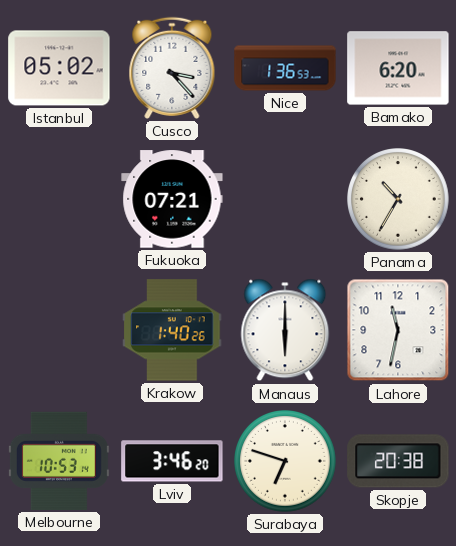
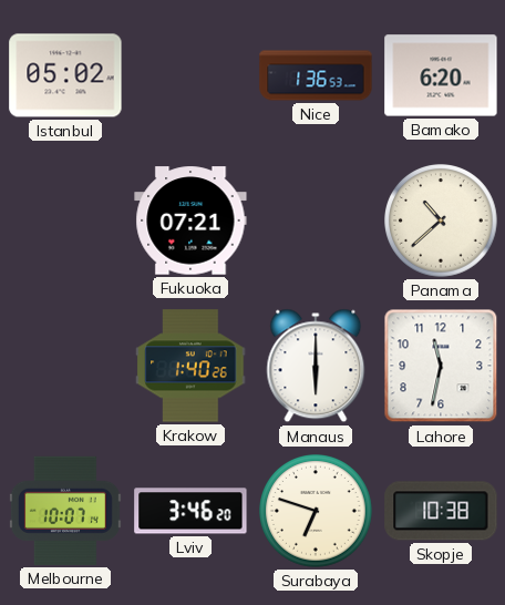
Cusco: 3:23 -> none (172, 68)
Panama: 10:35 -> 10:38 (441, 221)
Melbourne: 10:53 -> 10:07 (65, 511)
Skopje: 20:38 -> 10:38 (441, 511)
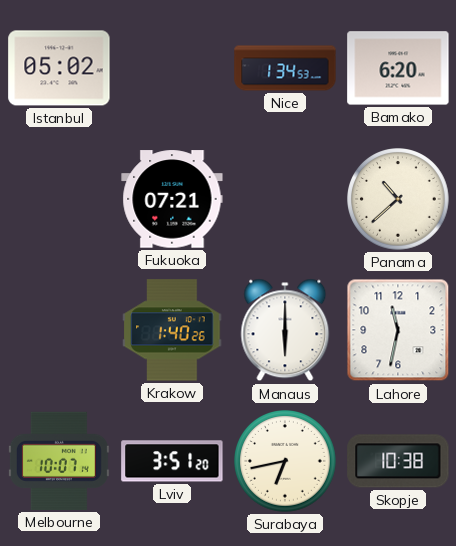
Nice: 1:36 -> 1:34 (285, 68)
Lviv: 3:46 -> 3:51 (172, 461)
Surabaya: 6:48 -> 6:43 (285, 461)
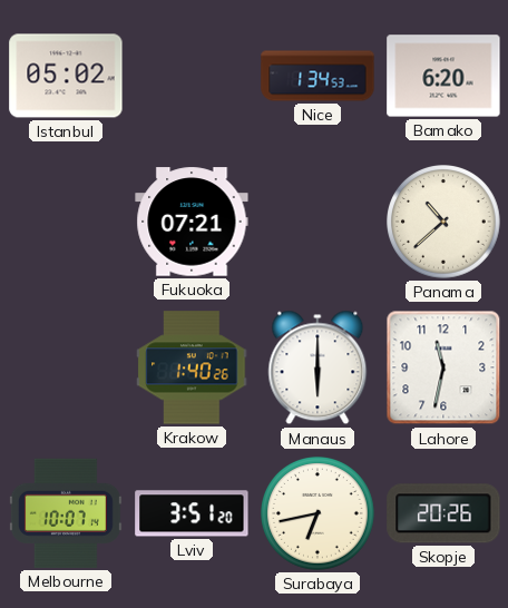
Skopje: 10:38 -> 20:26 (443, 513)
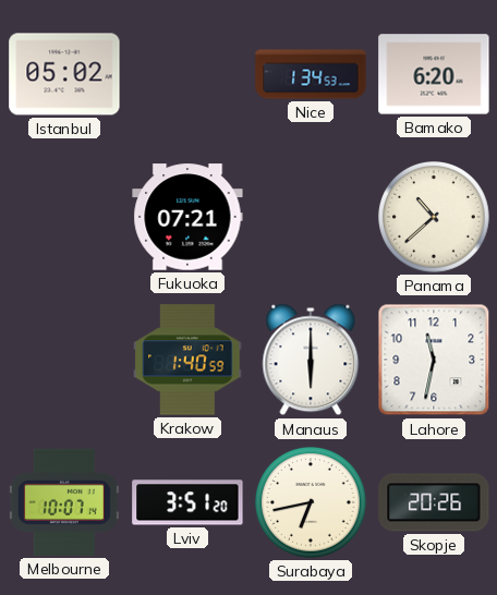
Krakow: 1:40:26 -> 1:40:59 (187, 360)
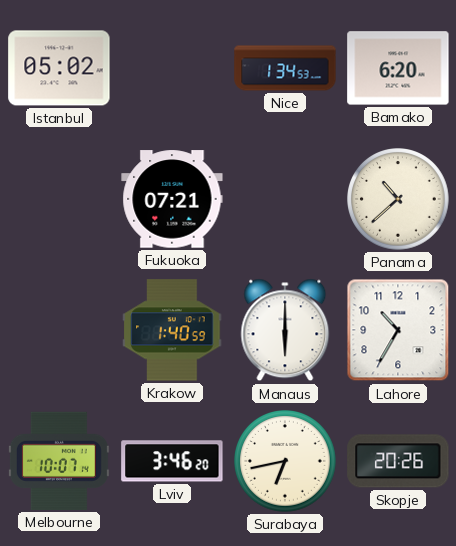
Lahore: 11:32 -> 10:35 (398, 330)
Lviv: 3:51 -> 3:46 (172, 461)
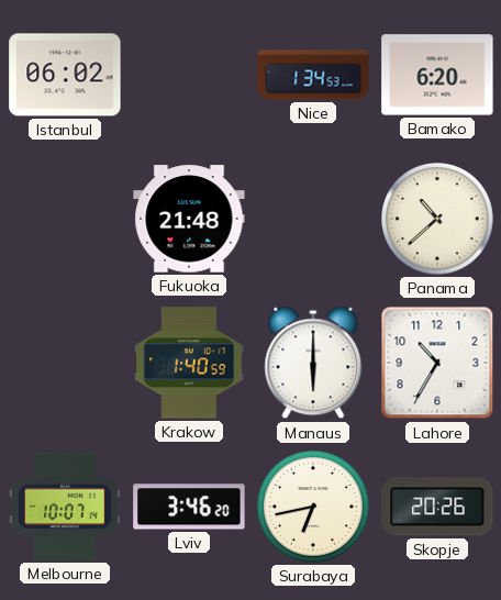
Istanbul: 05:02 -> 06:02 (65, 75)
Fukuoka: 07:21 -> 21:48 (189, 219)
